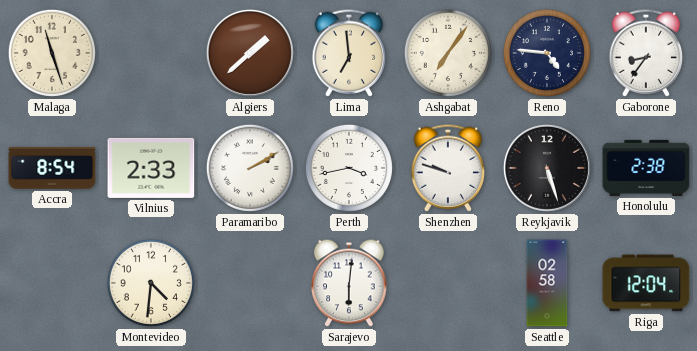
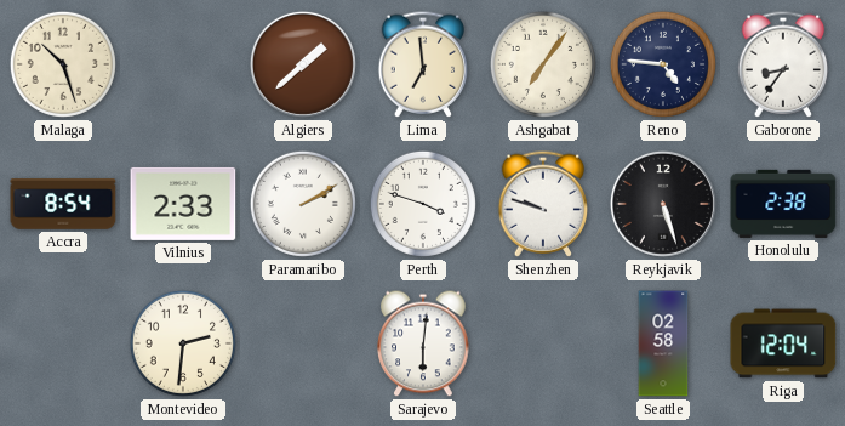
Malaga: 11:27 -> 10:27 (63, 64)
Perth: 3:43 -> 3:48 (423, 204)
Montevideo: 4:31 -> 2:31 (183, 343)
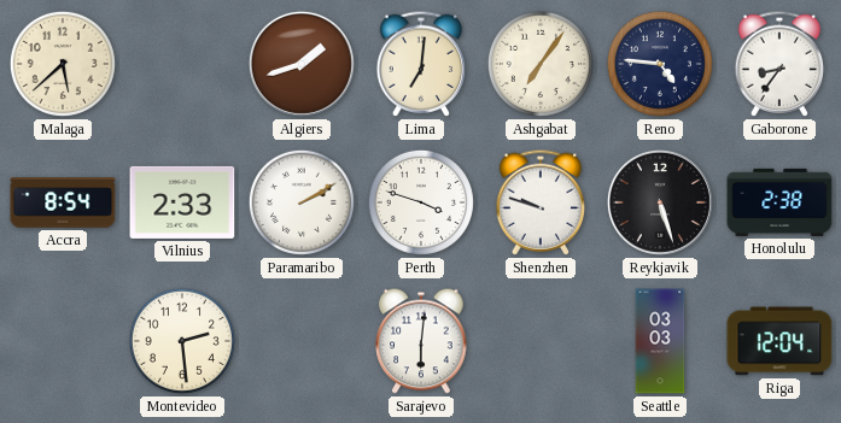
Malaga: 10:27 -> 5:38 (63, 64)
Algiers: 1:38 -> 1:42 (302, 64)
Lima: 6:59 -> 7:01 (421, 64)
Montevideo: 2:31 -> 2:29 (182, 341)
Seattle: 02:58 -> 03:03 (660, 341)
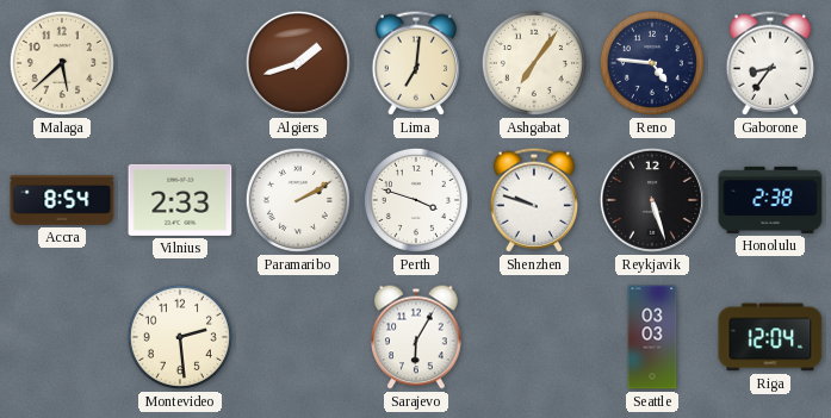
Sarajevo: 6:01 -> 6:05 (416, 337)
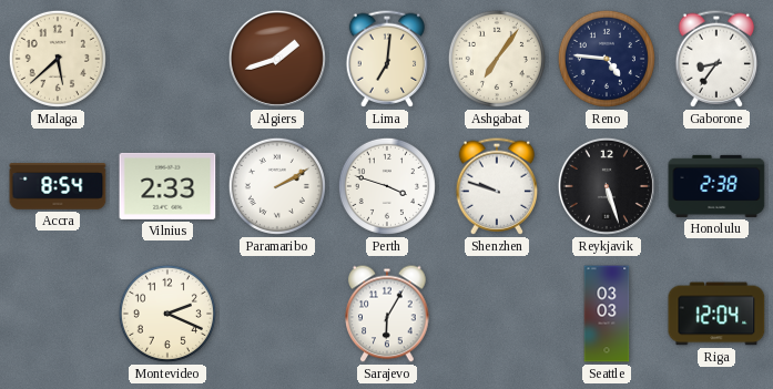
Montevideo: 2:29 -> 2:19 (167, 314)
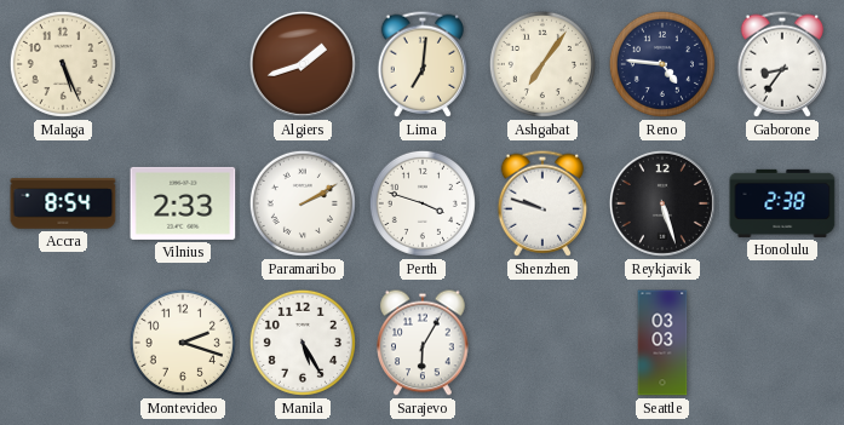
Malaga: 5:38 -> 5:26 (63, 64)
Montevideo: 2:19 -> 2:18 (183, 343)
Manila: none -> 5:25 (303, 343)
Riga: 12:04 -> none (716, 314)
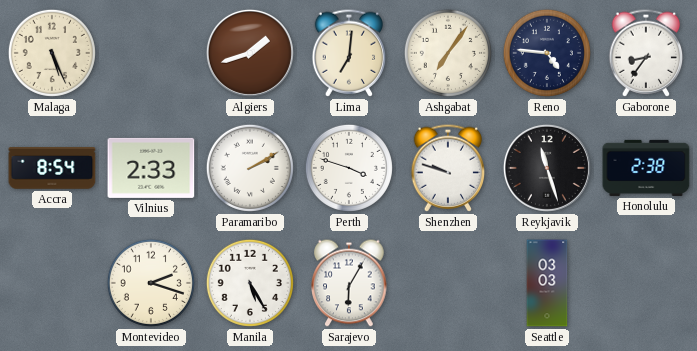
Reykjavik: 5:27 -> 11:27 (547, 168)
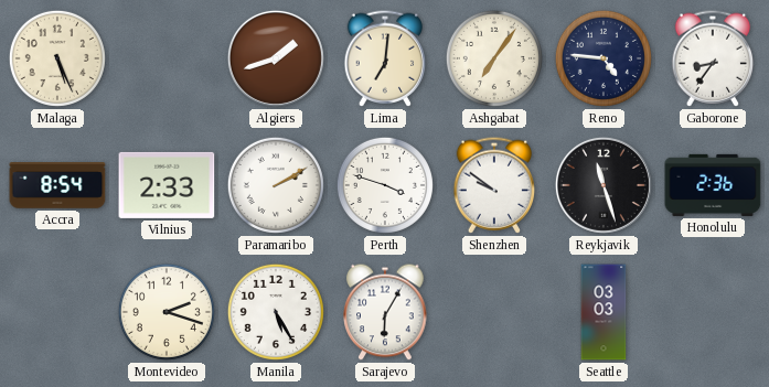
Shenzhen: 9:48 -> 9:51 (494, 185)
Honolulu: 2:38 -> 2:36 (713, 185)
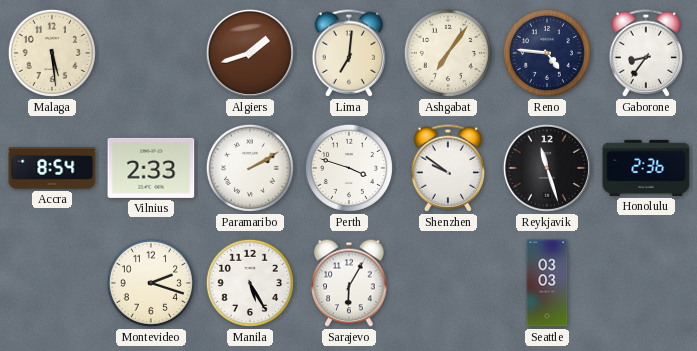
Malaga: 5:26 -> 5:29 (52, 53)
